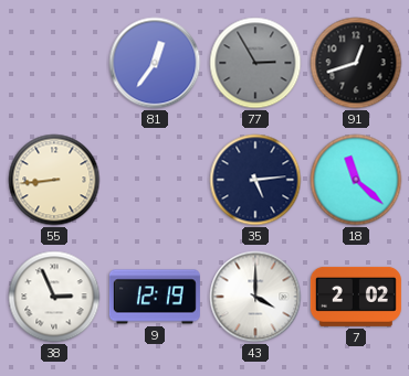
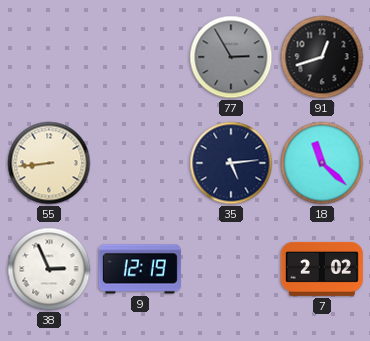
81: 12:36 -> none (155, 63)
43: 4:00 -> none (255, 297)
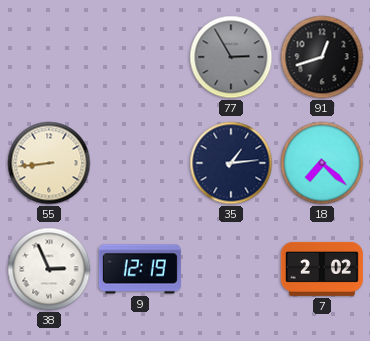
35: 5:14 -> 1:14 (231, 163)
18: 11:22 -> 7:22 (322, 163)
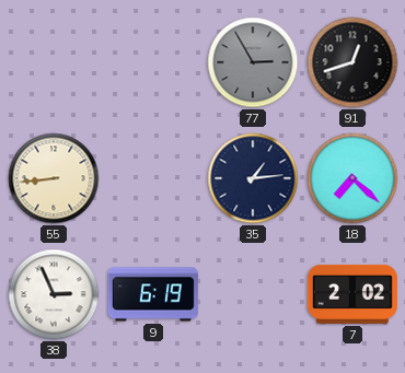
9: 12:19 -> 6:19 (153, 294)
